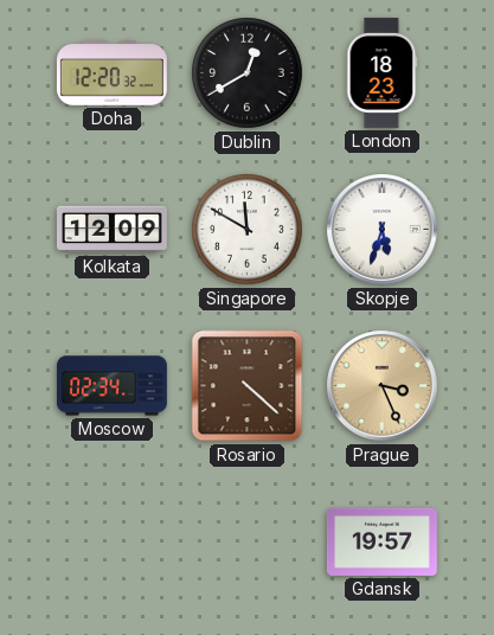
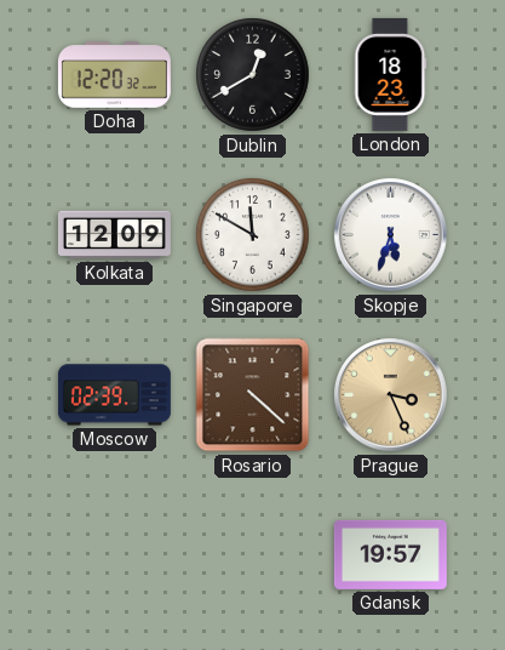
Moscow: 02:34 -> 02:39 (114, 395)
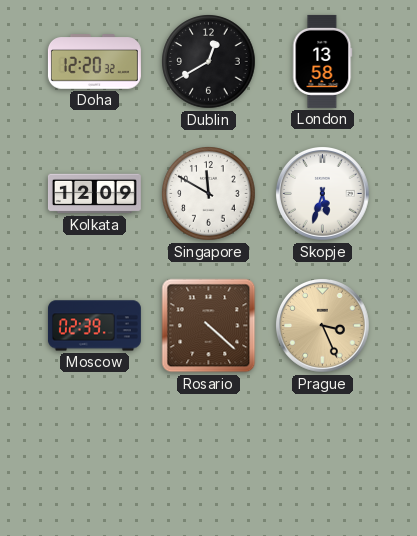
London: 18:23 -> 13:58 (323, 61)
Gdansk: 19:57 -> none (390, 554)
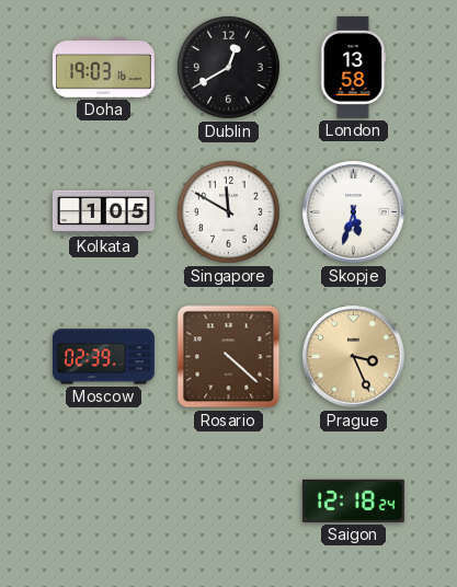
Doha: 12:20 -> 19:03 (103, 68)
Kolkata: 12:09 -> 1:05 (103, 212)
Saigon: none -> 12:18 (353, 500)
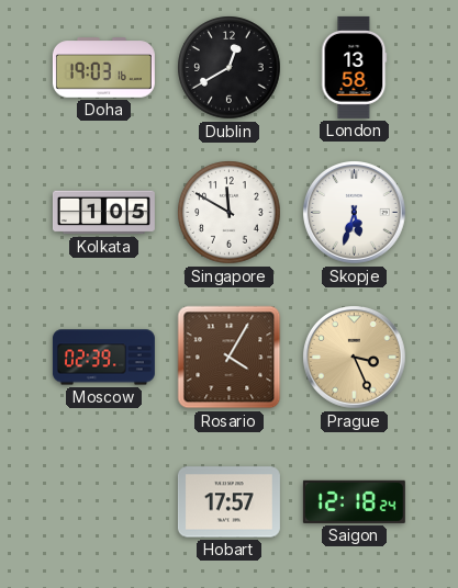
Rosario: 4:22 -> 4:05 (230, 358)
Hobart: none -> 17:57 (228, 502)
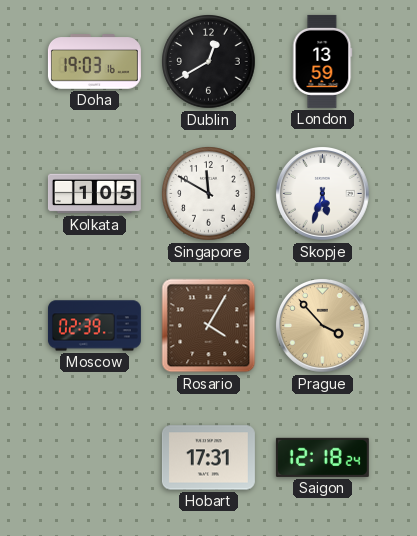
London: 13:58 -> 13:59 (323, 61)
Prague: 3:26 -> 3:53 (323, 326)
Hobart: 17:57 -> 17:31 (208, 458)
